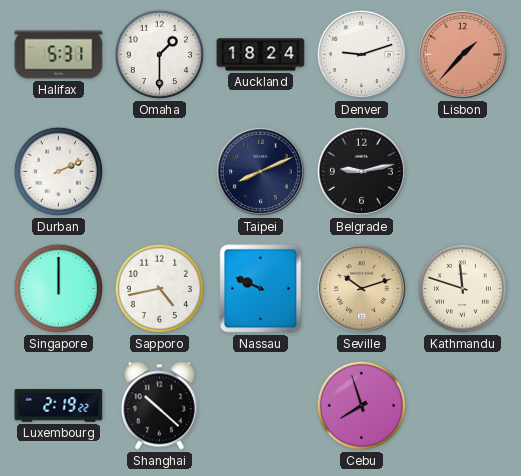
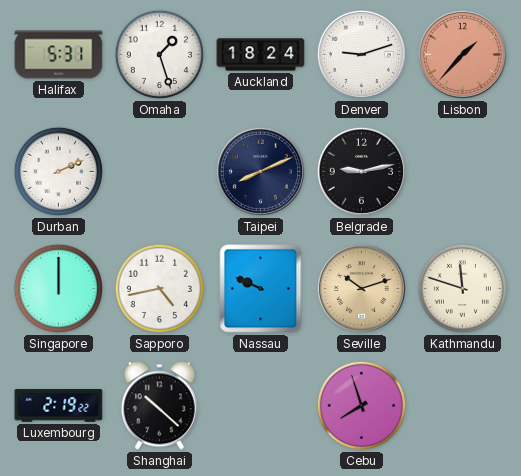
Omaha: 1:30 -> 1:27 (159, 54)
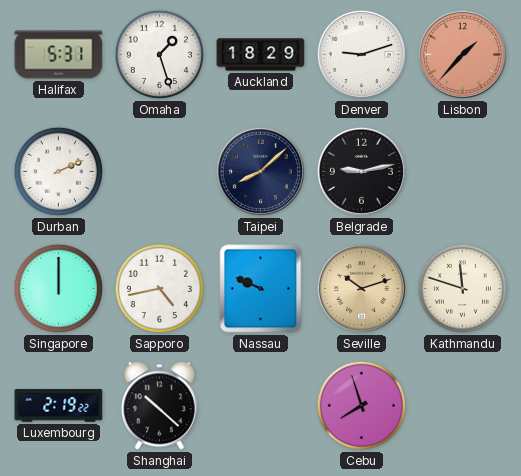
Auckland: 18:24 -> 18:29 (261, 55)
Taipei: 8:11 -> 8:08 (260, 171)
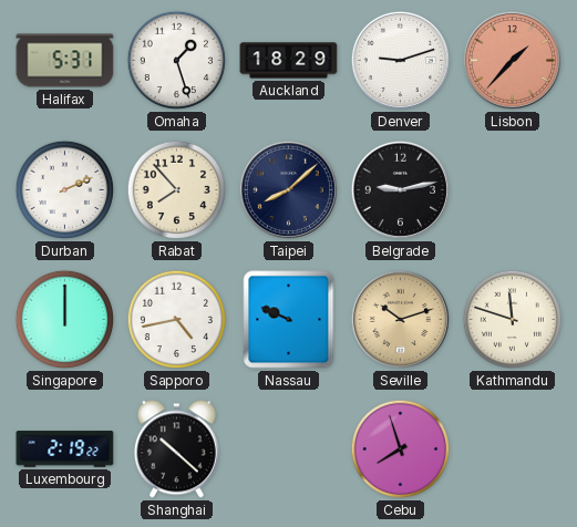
Rabat: none -> 7:53 (176, 189)
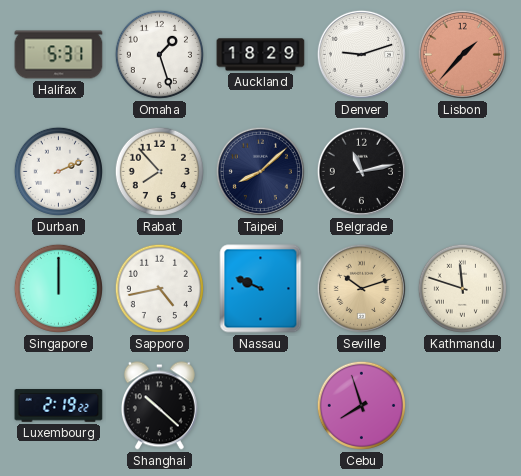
Belgrade: 9:13 -> 11:13 (361, 171)
